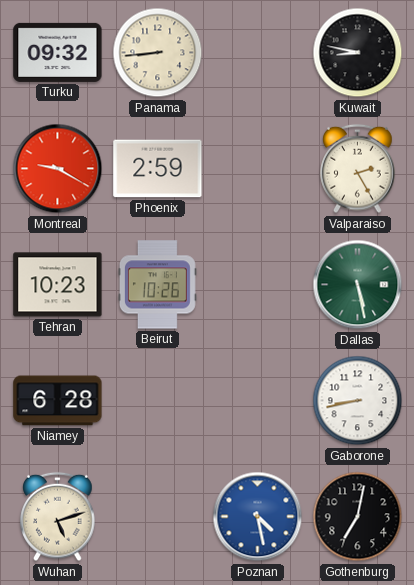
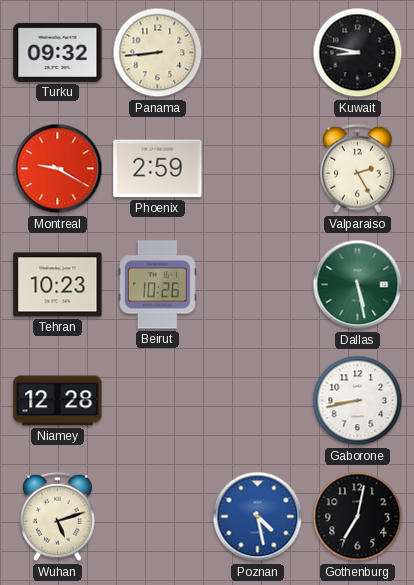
Niamey: 6:28 -> 12:28 (58, 401)
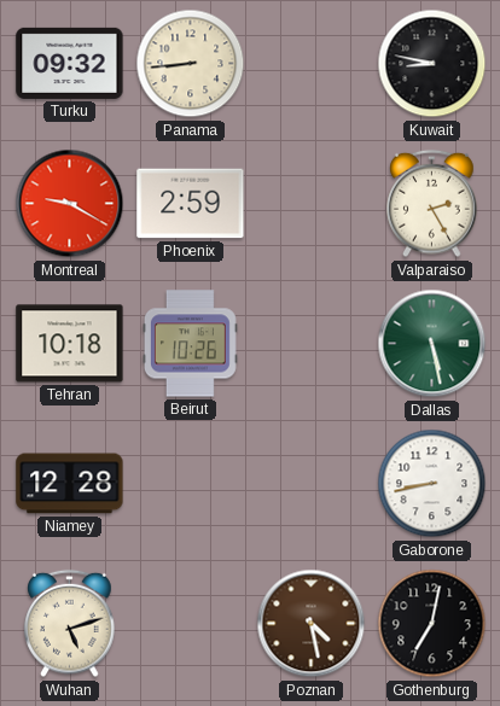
Tehran: 10:23 -> 10:18 (70, 344)
Poznan dial: blue -> brown (312, 624)
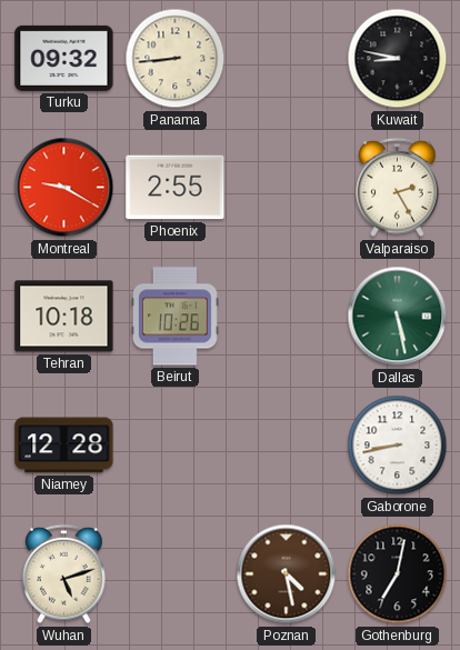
Phoenix: 2:59 -> 2:55 (176, 188)
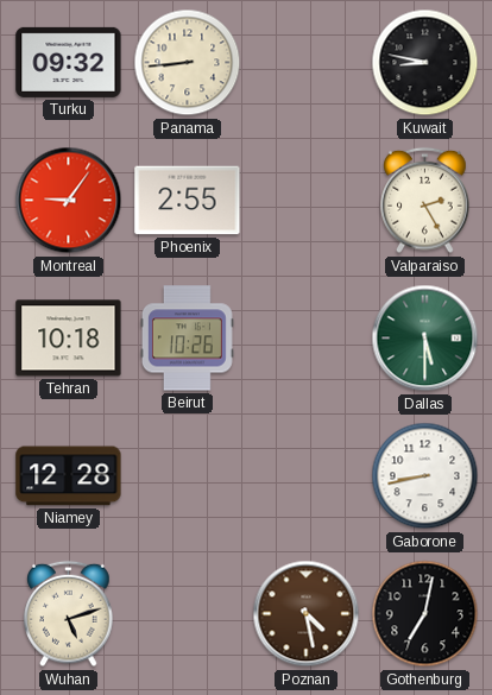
Montreal: 9:20 -> 9:06 (69, 201)
Dallas: 5:28 -> 5:30 (425, 339)
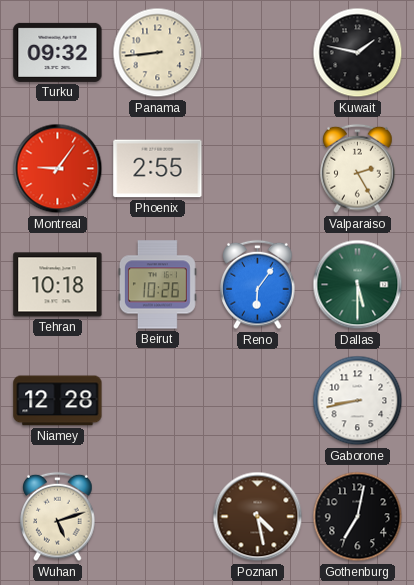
Kuwait: 8:47 -> 1:47 (358, 53)
Reno: none -> 6:06 (258, 285)
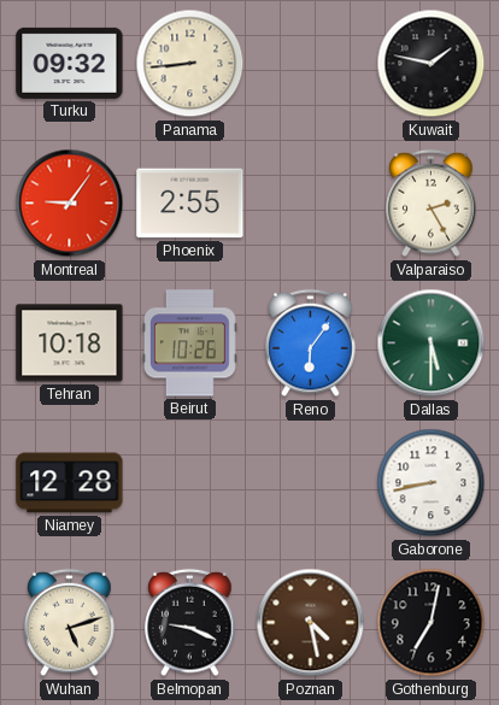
Belmopan: none -> 9:19 (190, 623)
